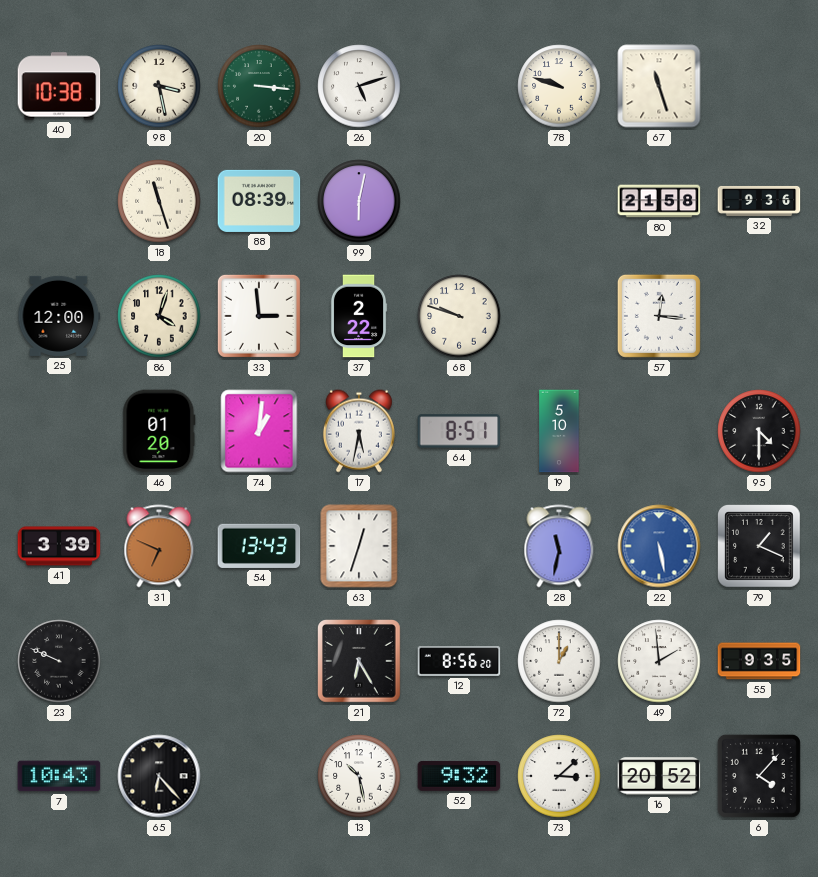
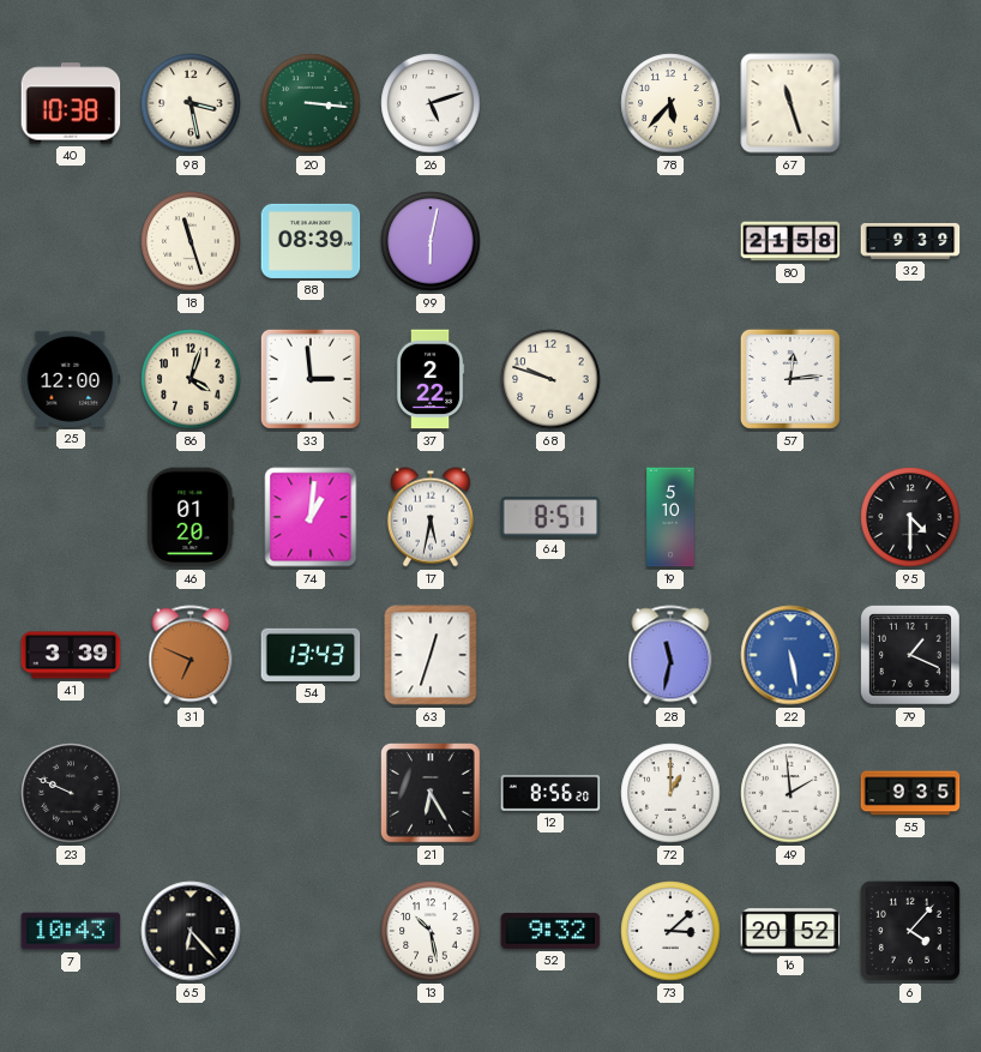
78: 9:48 -> 5:37 (670, 103)
32: 9:36 -> 9:39 (910, 241)
57: 12:16 -> 12:14 (790, 379)
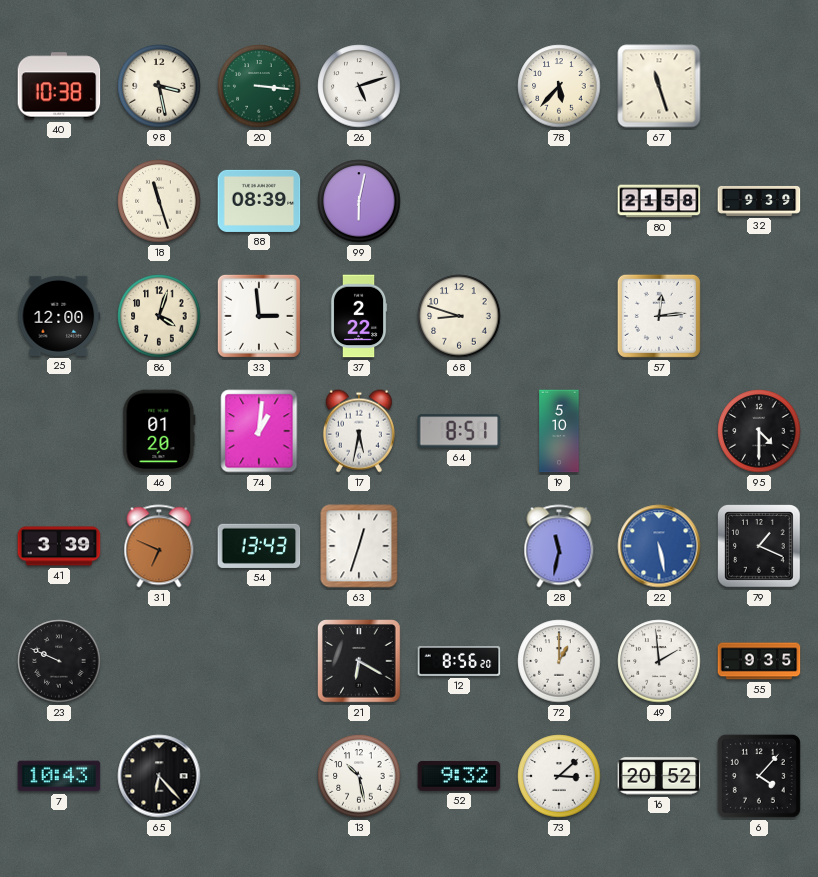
68: 9:48 -> 8:48 (459, 316)
21: 6:25 -> 6:20 (360, 662)
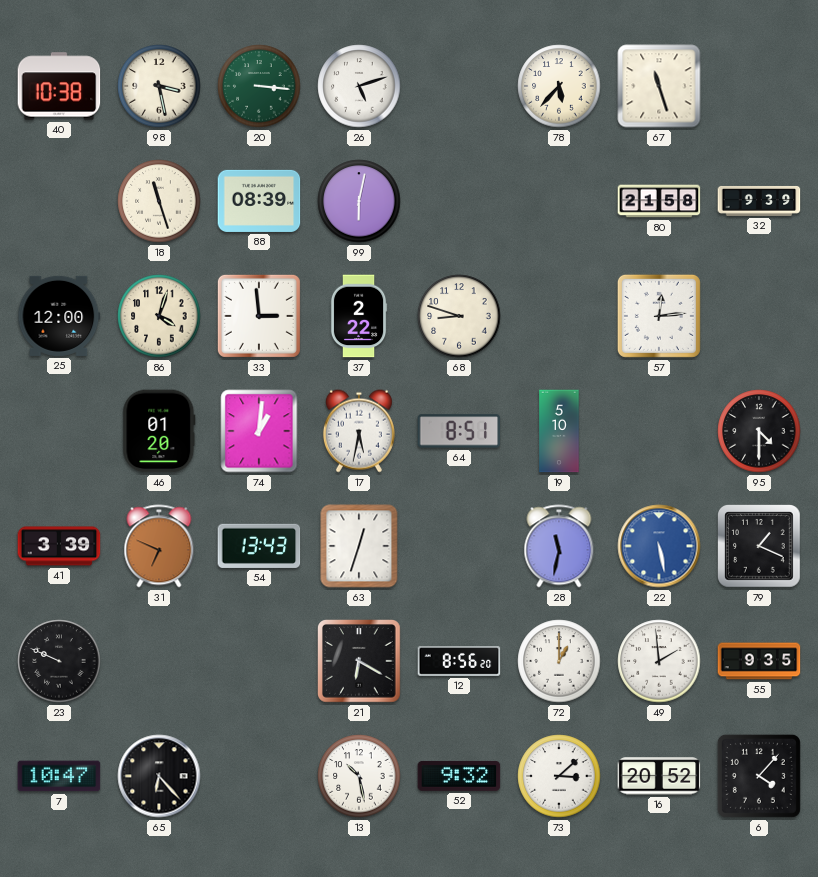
7: 10:43 -> 10:47 (59, 776)
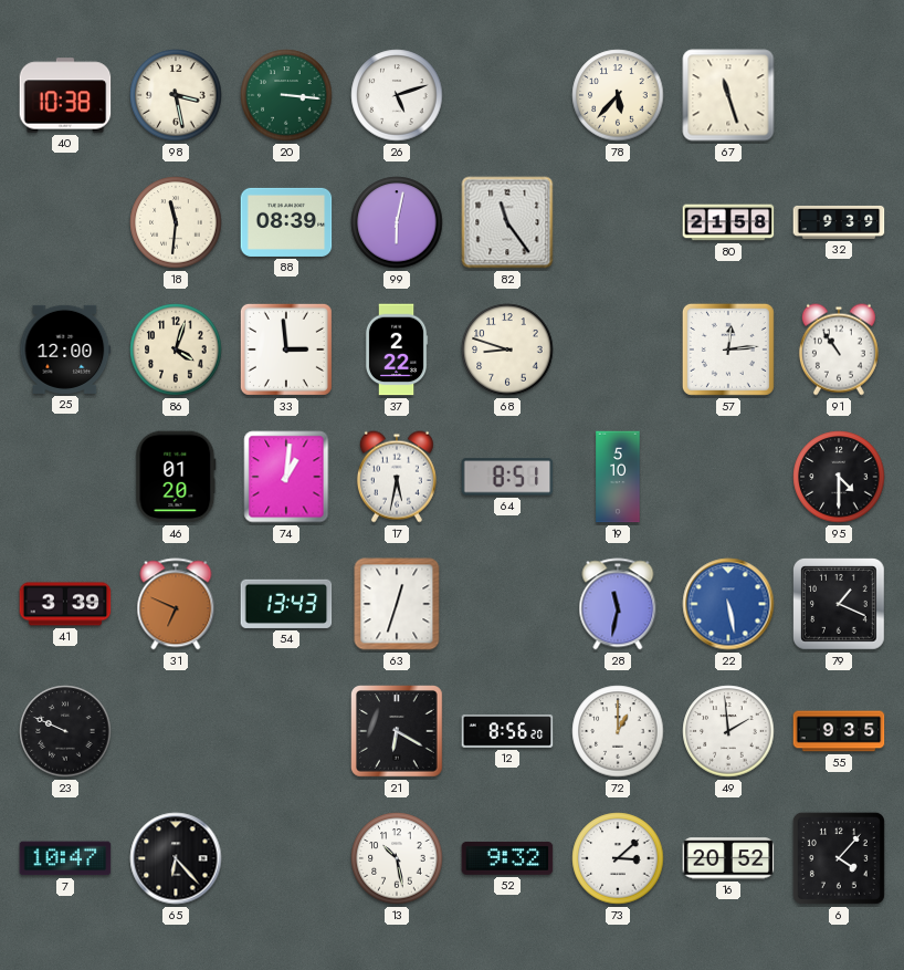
18: 11:27 -> 11:31 (176, 222)
82: none -> 11:24 (507, 222)
91: none -> 10:54 (839, 350)
